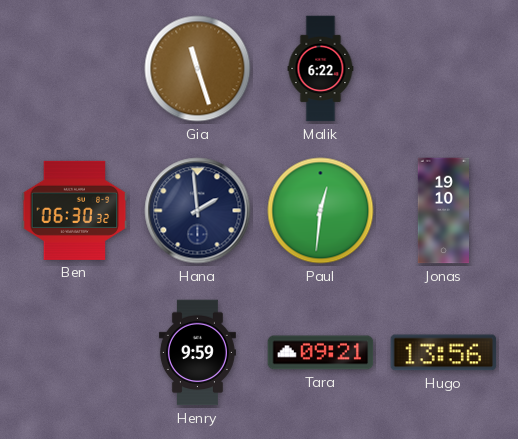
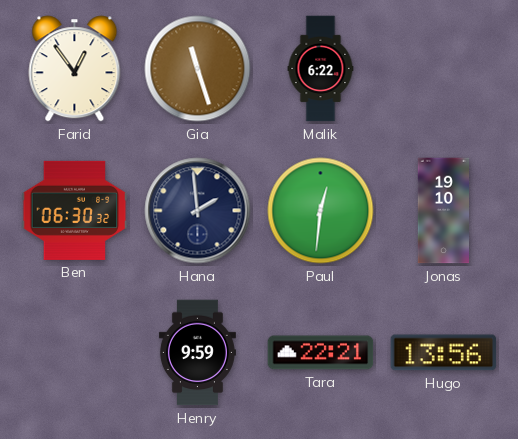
Farid: none -> 12:54 (75, 69)
Tara: 09:21 -> 22:21 (321, 353)
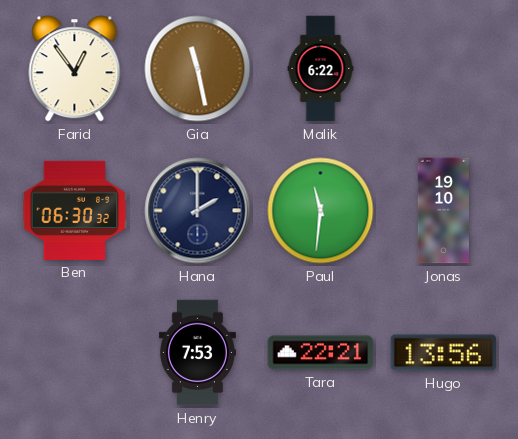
Gia: 11:27 -> 11:28 (198, 69)
Hana: 1:59 -> 2:00 (198, 211)
Paul: 12:31 -> 11:31 (321, 211)
Henry: 9:59 -> 7:53 (197, 353)
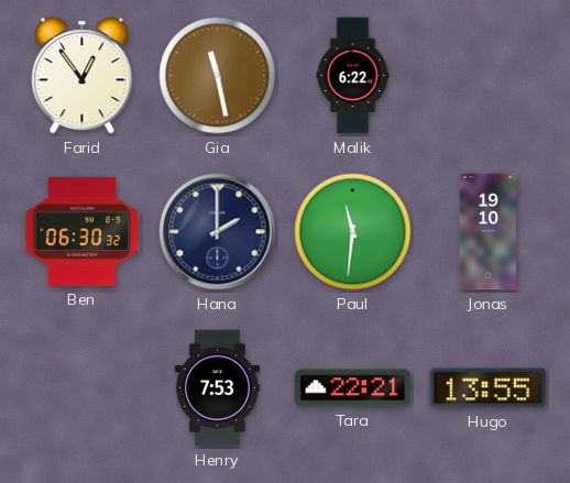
Hugo: 13:56 -> 13:55 (489, 388)
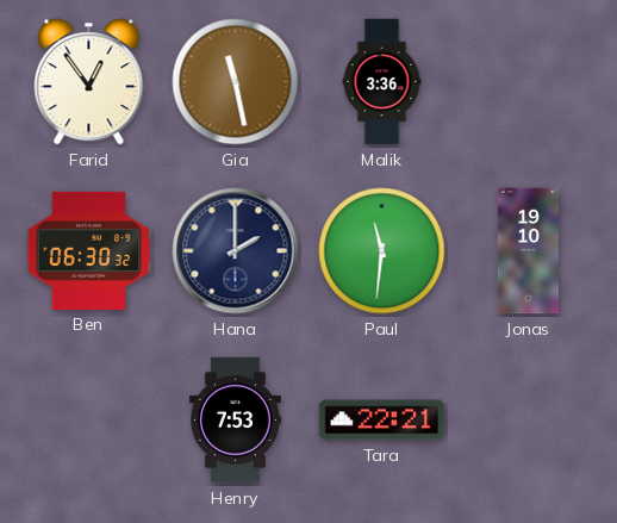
Malik: 6:22 -> 3:36 (382, 82)
Hugo: 13:55 -> none (489, 388)
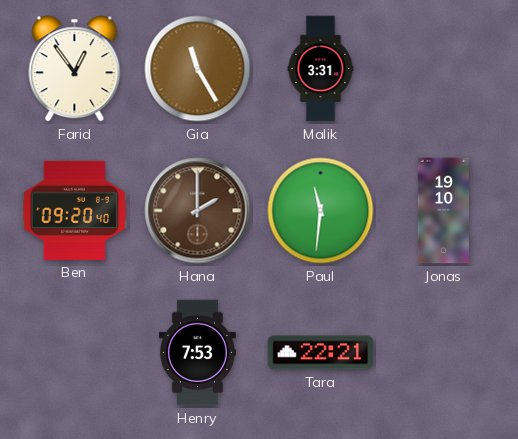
Gia: 11:28 -> 11:25 (198, 69)
Malik: 3:36 -> 3:31 (321, 69)
Ben: 06:30 -> 09:20 (75, 210)
Hana dial: navy -> brown (198, 211)
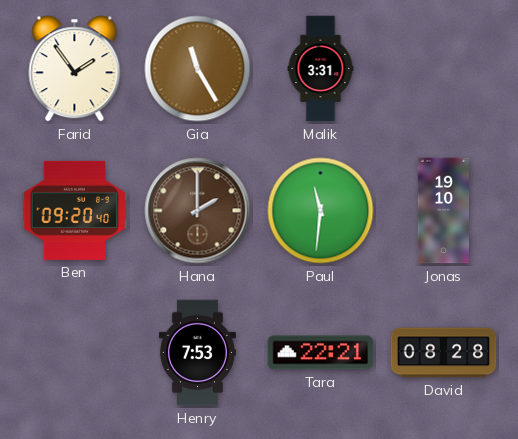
Farid: 12:54 -> 1:54 (75, 69)
David: none -> 08:28 (444, 353)
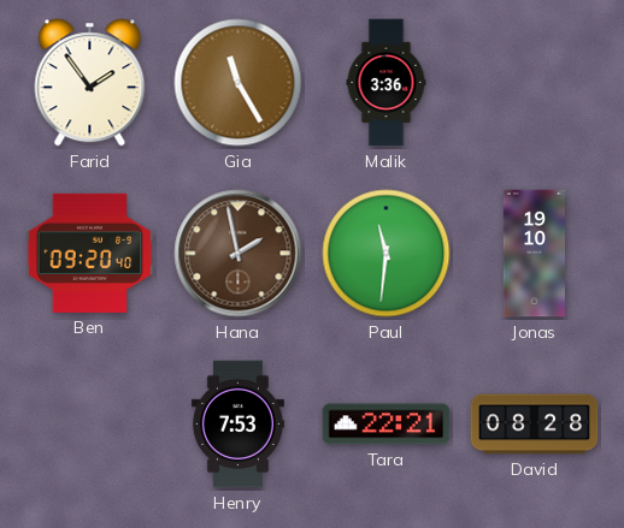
Malik: 3:31 -> 3:36 (387, 83)
Hana: 2:00 -> 1:58 (239, 254)
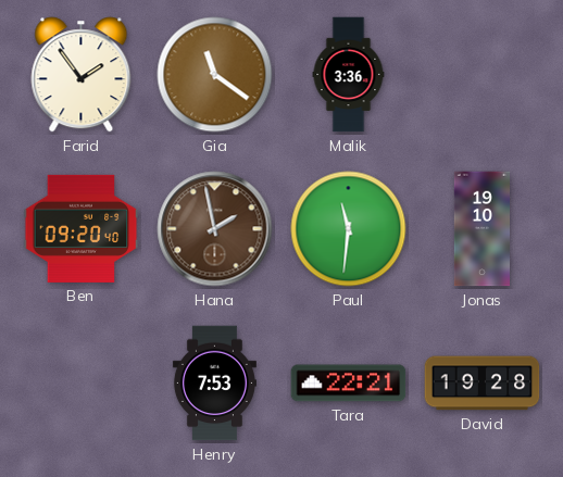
Gia: 11:25 -> 11:21 (215, 75)
David: 08:28 -> 19:28 (483, 384)
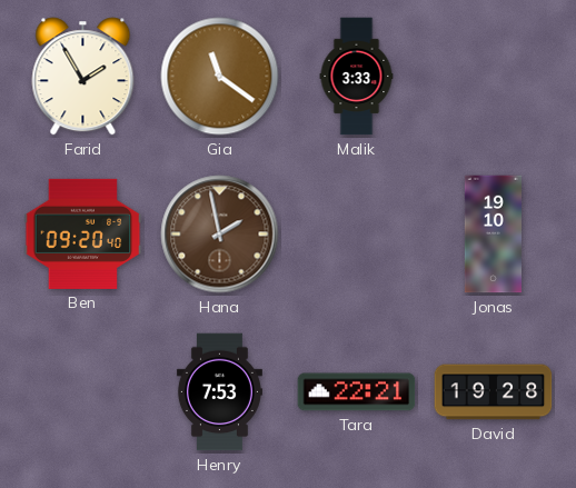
Farid: 1:54 -> 1:55 (83, 77)
Malik: 3:36 -> 3:33 (357, 77)
Paul: 11:31 -> none (349, 229)
